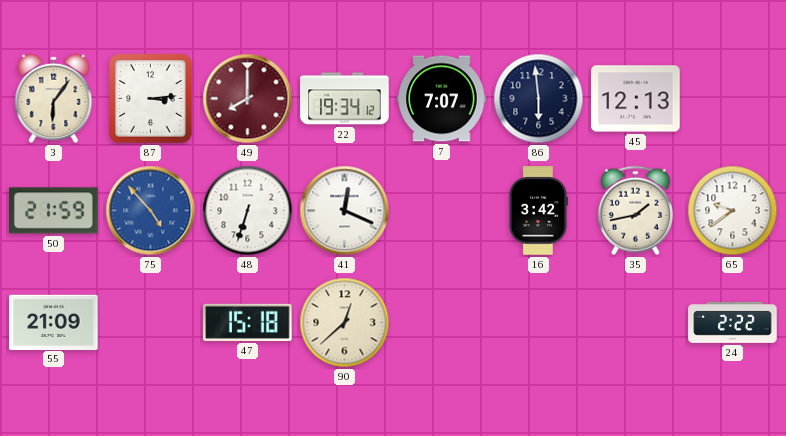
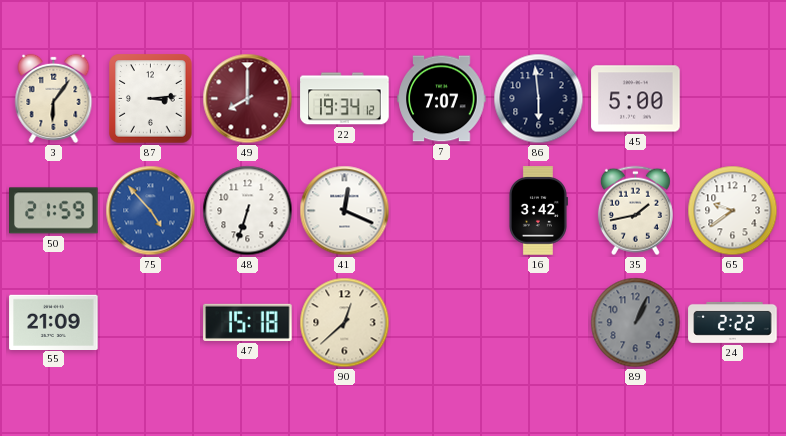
45: 12:13 -> 5:00 (636, 99)
89: none -> 1:04 (636, 323)
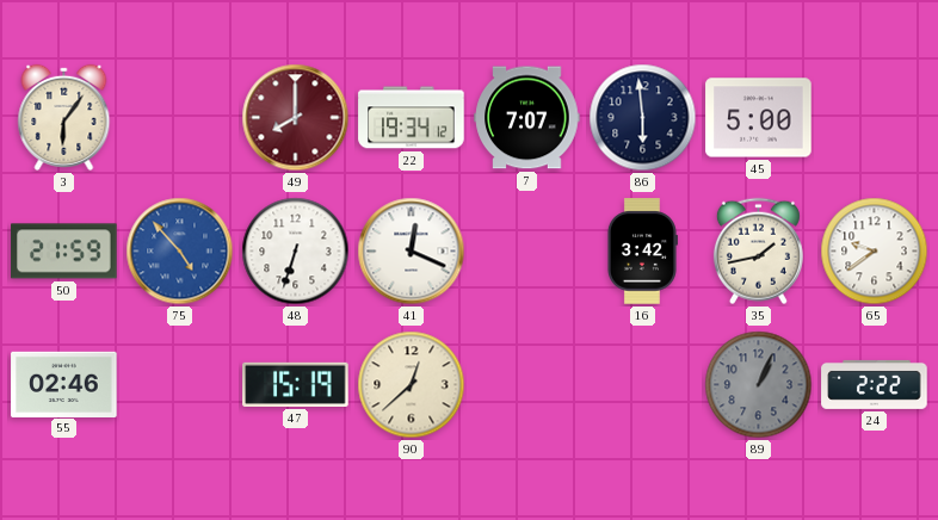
87: 3:14 -> none (151, 99)
55: 21:09 -> 02:46 (64, 384)
47: 15:18 -> 15:19 (296, 384)
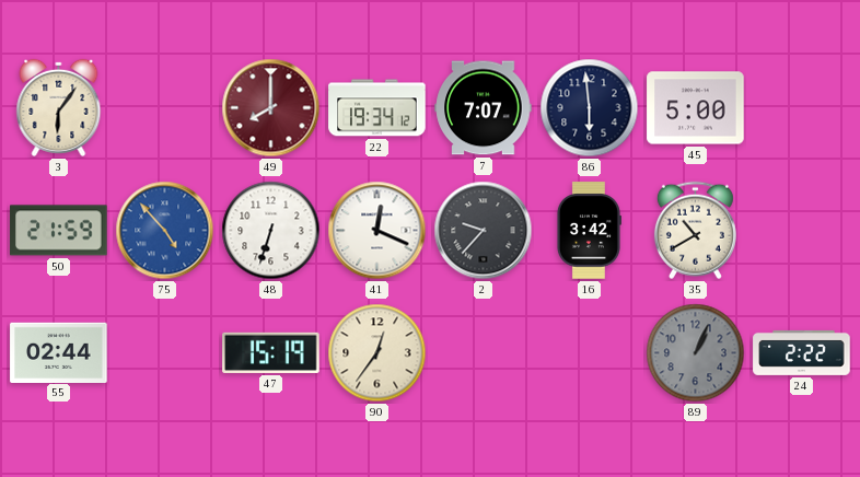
2: none -> 9:37 (484, 231)
35: 1:43 -> 10:40 (695, 231)
65: 9:39 -> none (875, 252)
55: 02:46 -> 02:44 (59, 352)
90: 12:38 -> 12:36 (377, 353)
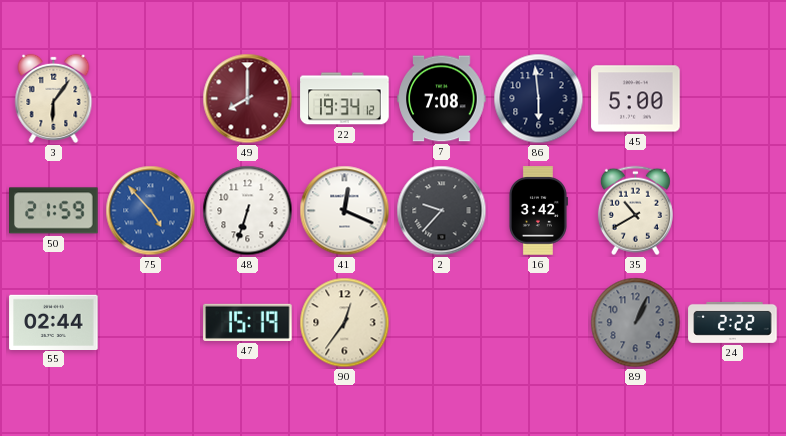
7: 7:07 -> 7:08 (442, 99)
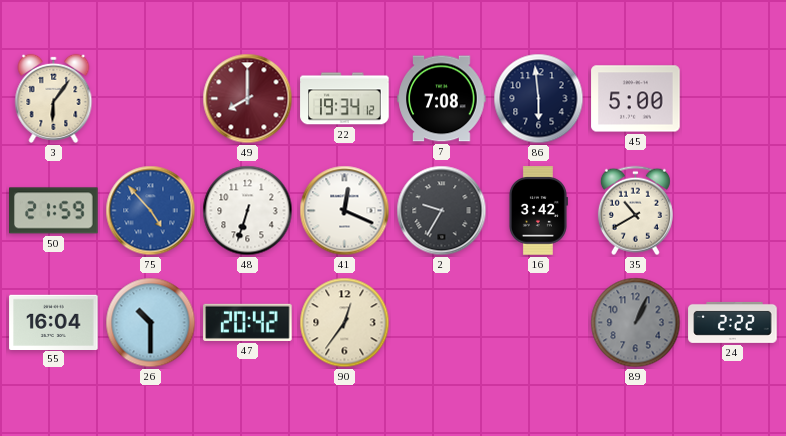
2: 9:37 -> 9:35 (442, 211)
55: 02:44 -> 16:04 (54, 322)
26: none -> 10:30 (151, 323)
47: 15:19 -> 20:42 (248, 322)
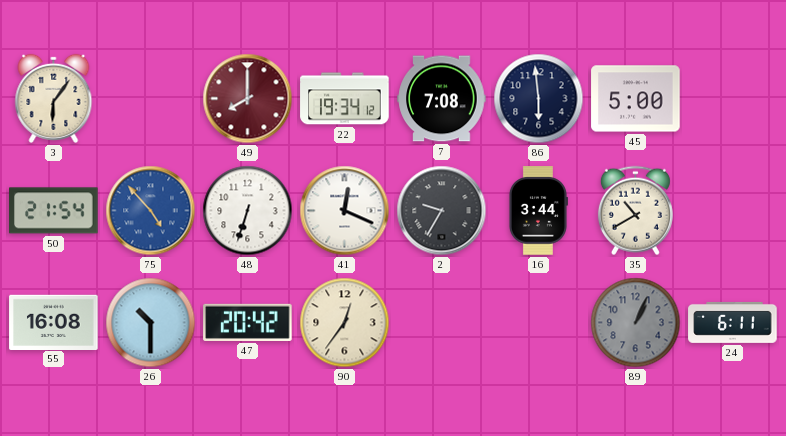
50: 21:59 -> 21:54 (54, 211)
16: 3:42 -> 3:44 (538, 211)
55: 16:04 -> 16:08 (54, 322)
24: 2:22 -> 6:11 (733, 322)
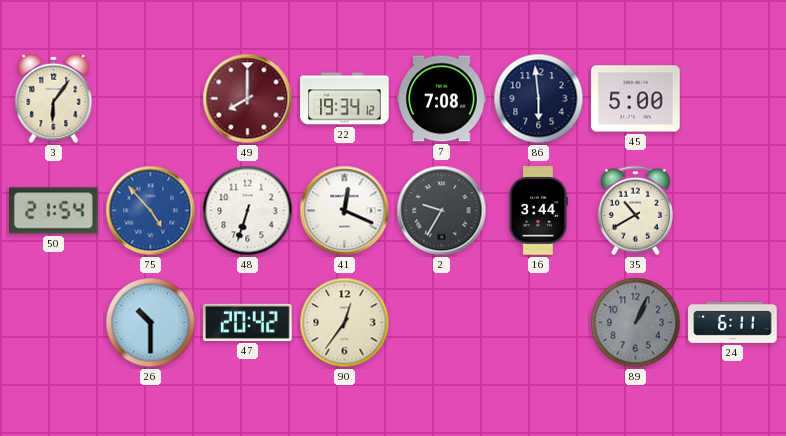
55: 16:08 -> none (54, 322)
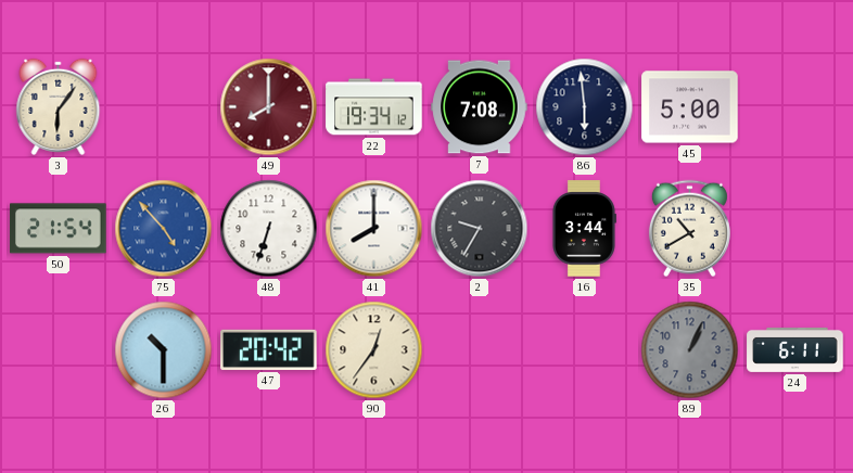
41: 12:19 -> 8:00 (374, 229)
